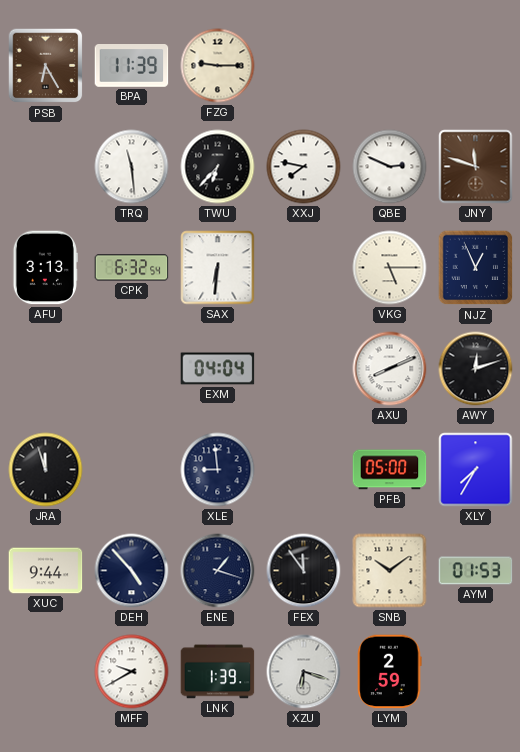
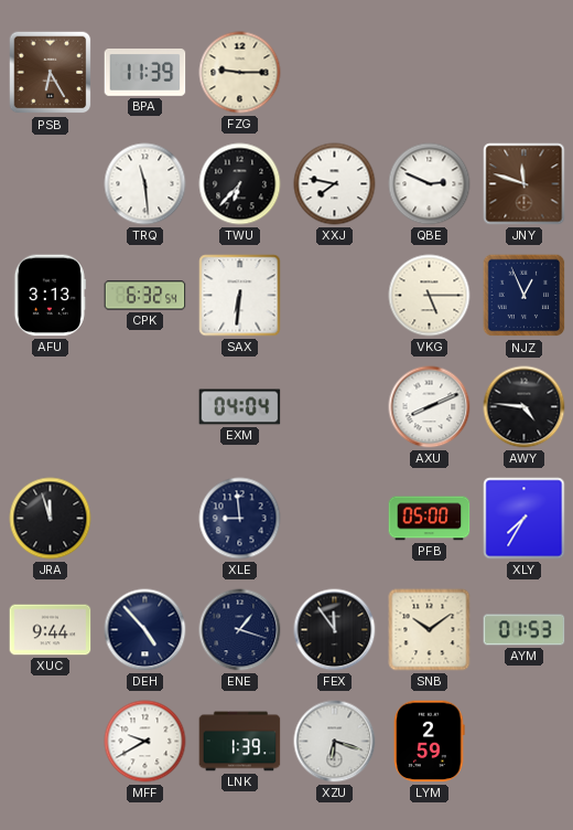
AWY: 12:12 -> 4:46 (525, 407)
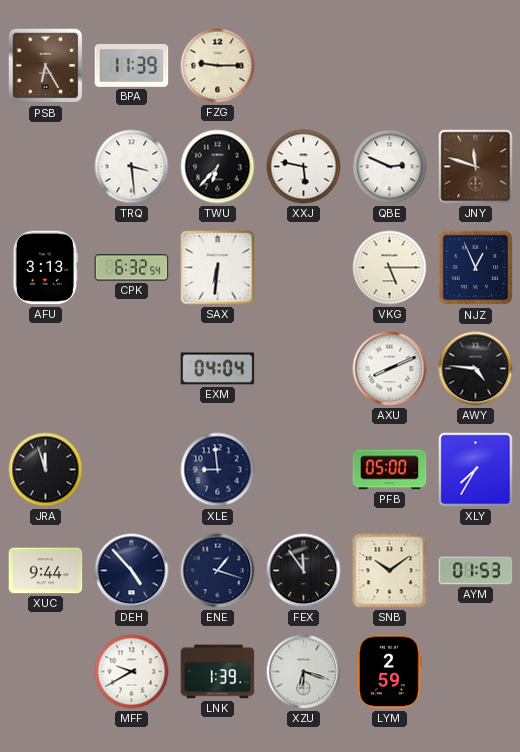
TRQ: 11:29 -> 3:29 (132, 167)
XXJ: 7:47 -> 5:47 (304, 167)
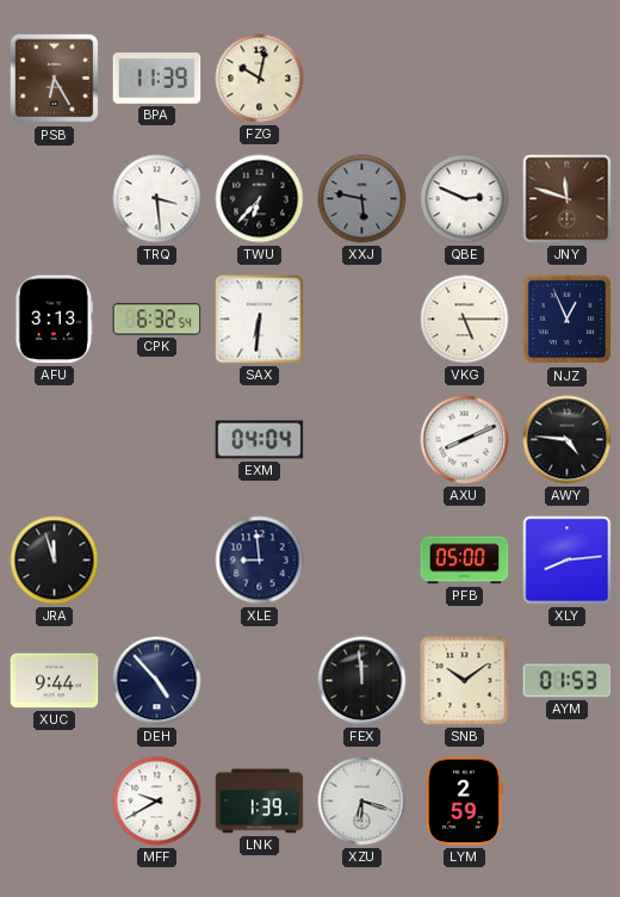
FZG: 9:15 -> 10:02 (260, 79)
XXJ dial: white -> grey (362, 199)
XLY: 7:35 -> 8:14 (568, 561)
ENE: 1:18 -> none (218, 571)
FEX: 11:54 -> 11:59 (362, 681)
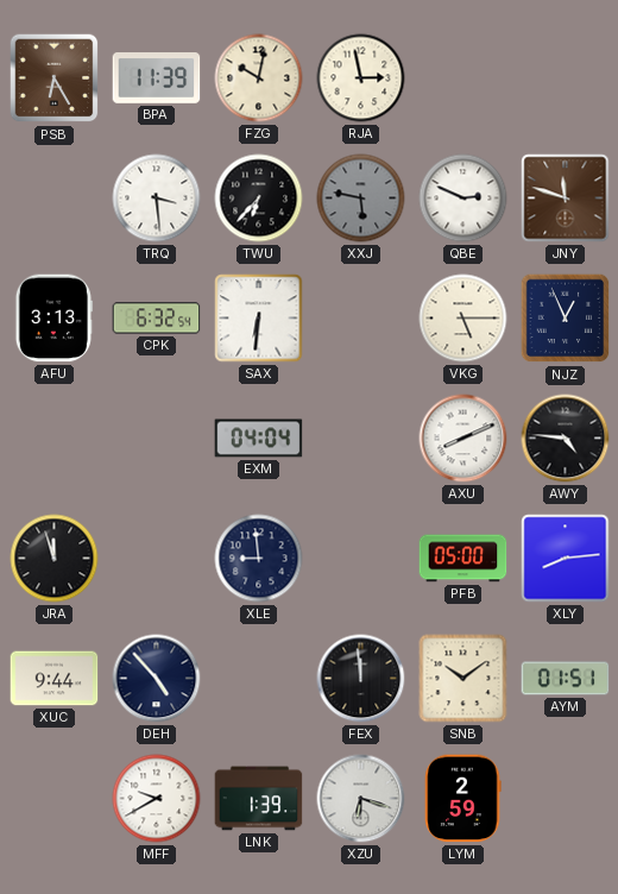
RJA: none -> 2:58 (361, 78)
AYM: 01:53 -> 01:51 (566, 679)
